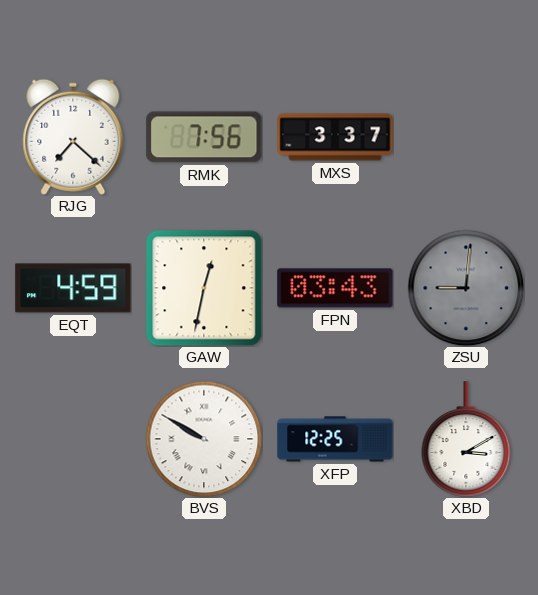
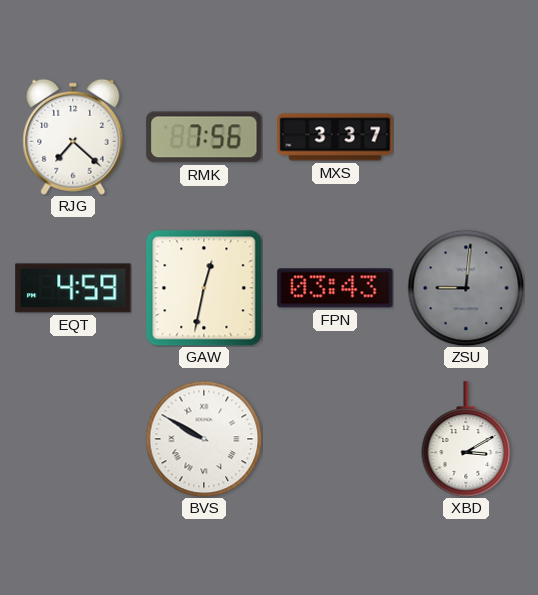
XFP: 12:25 -> none (335, 439)
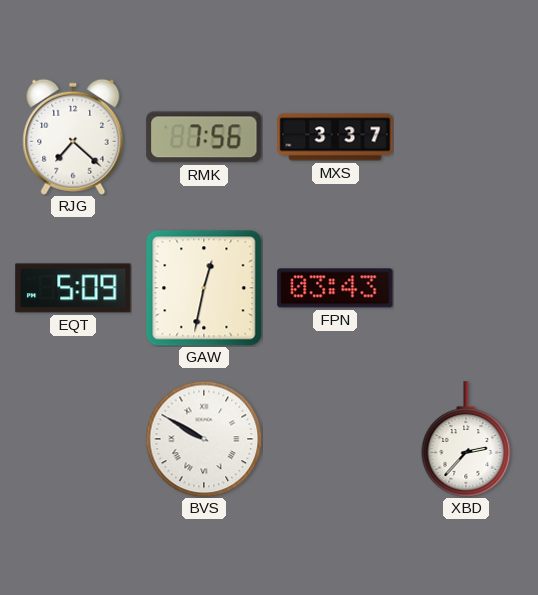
EQT: 4:59 -> 5:09 (73, 288)
ZSU: 9:01 -> none (466, 288)
XBD: 3:10 -> 2:37 (466, 439)
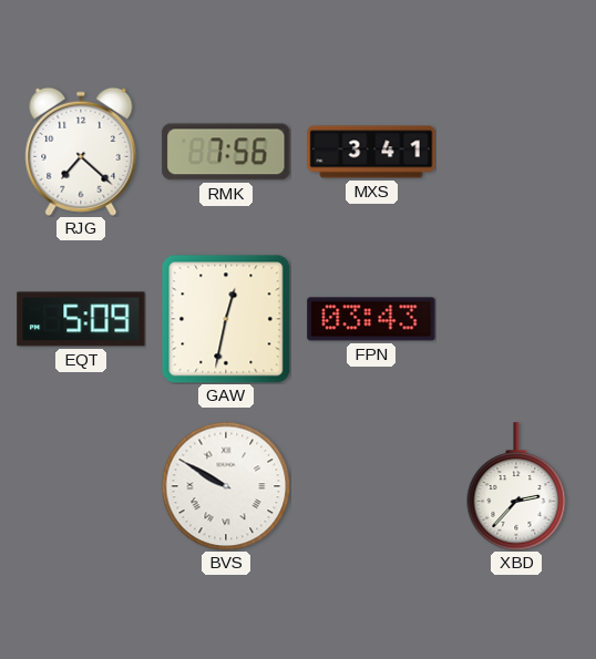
MXS: 3:37 -> 3:41 (371, 152)
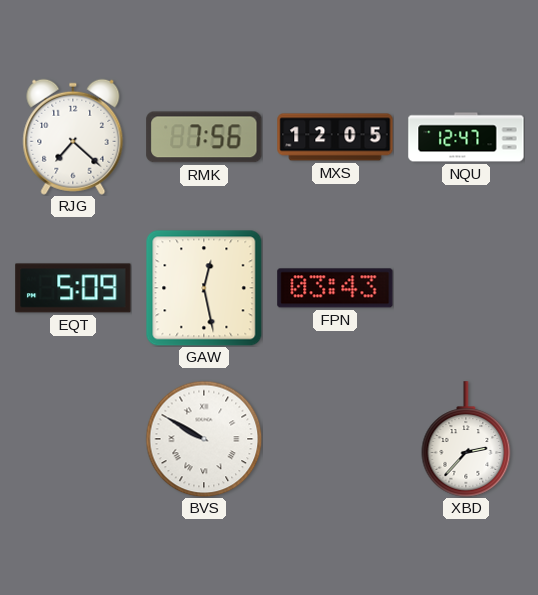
MXS: 3:41 -> 12:05 (335, 137)
NQU: none -> 12:47 (466, 137)
GAW: 12:32 -> 12:28 (204, 288)
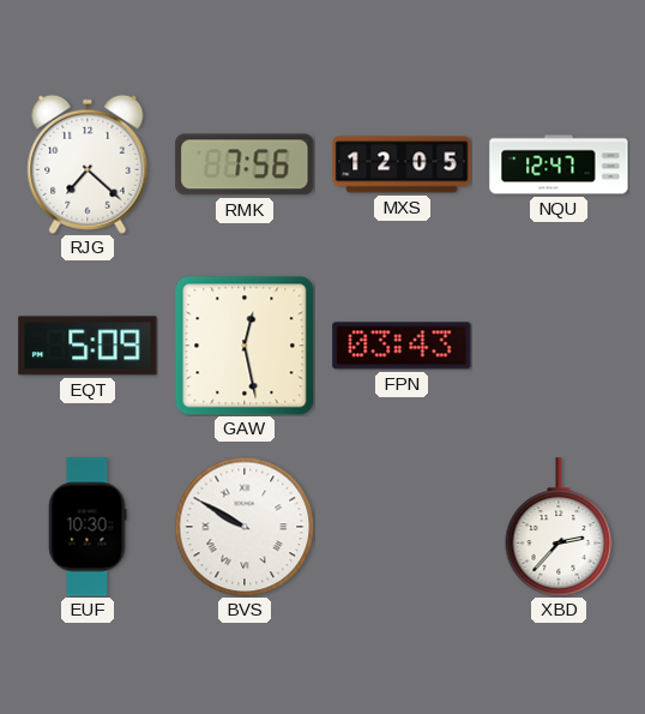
EUF: none -> 10:30 (88, 527)
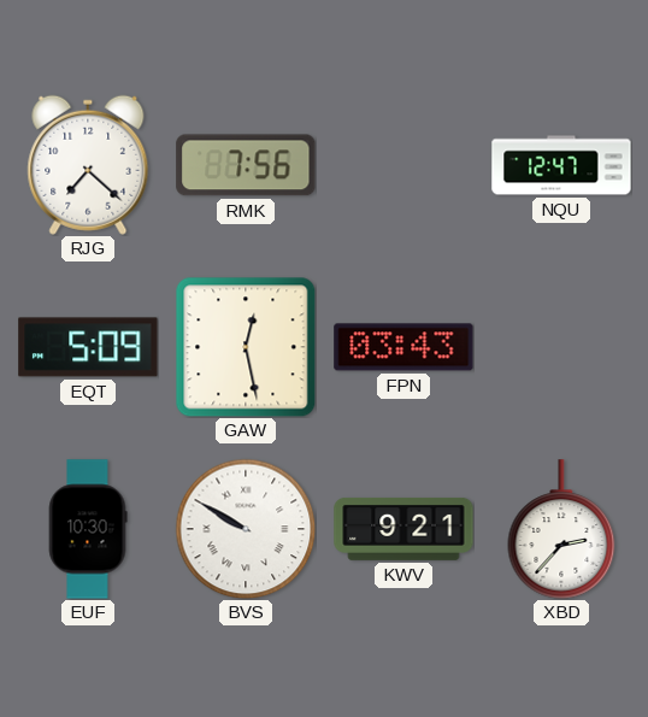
MXS: 12:05 -> none (402, 164)
KWV: none -> 9:21 (403, 529)
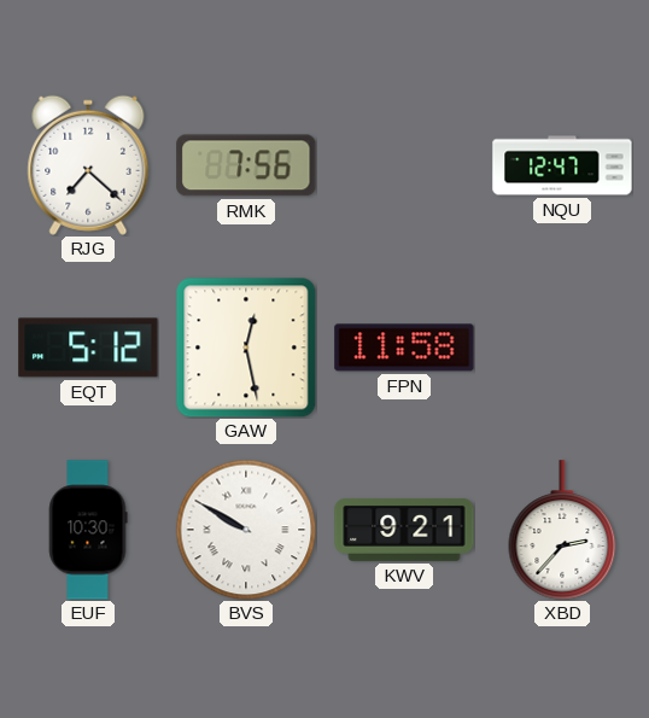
EQT: 5:09 -> 5:12 (88, 348)
FPN: 03:43 -> 11:58 (404, 348)
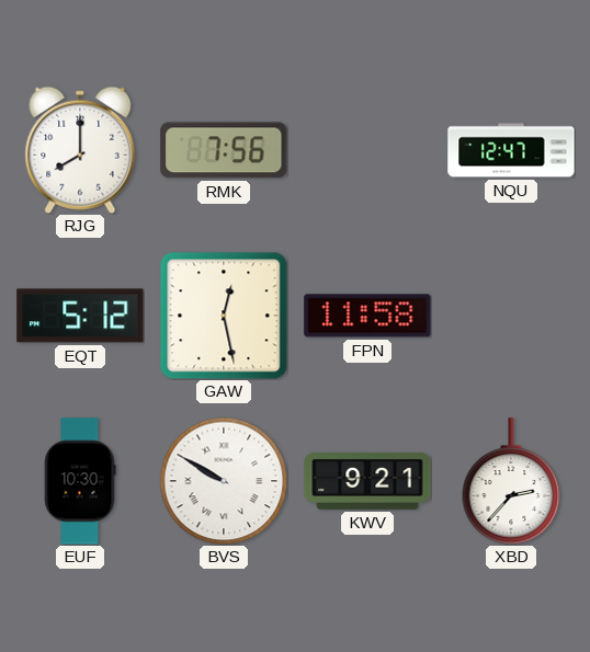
RJG: 7:22 -> 8:00 (80, 150)
